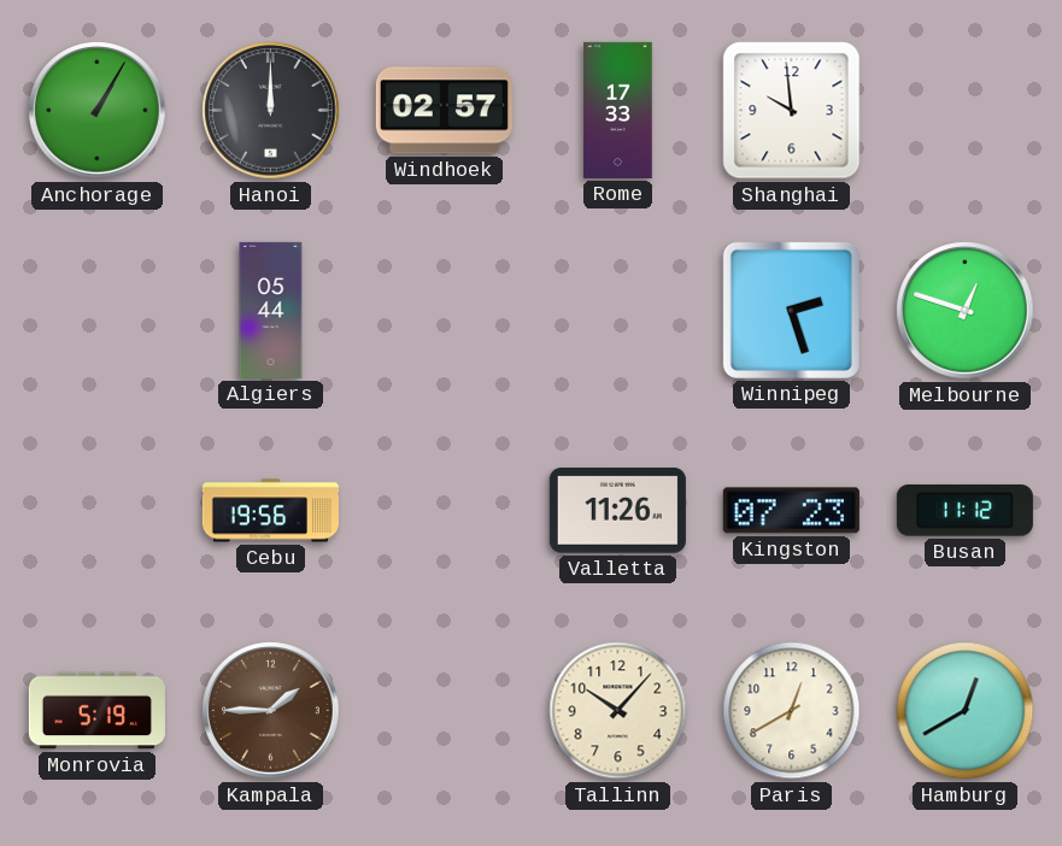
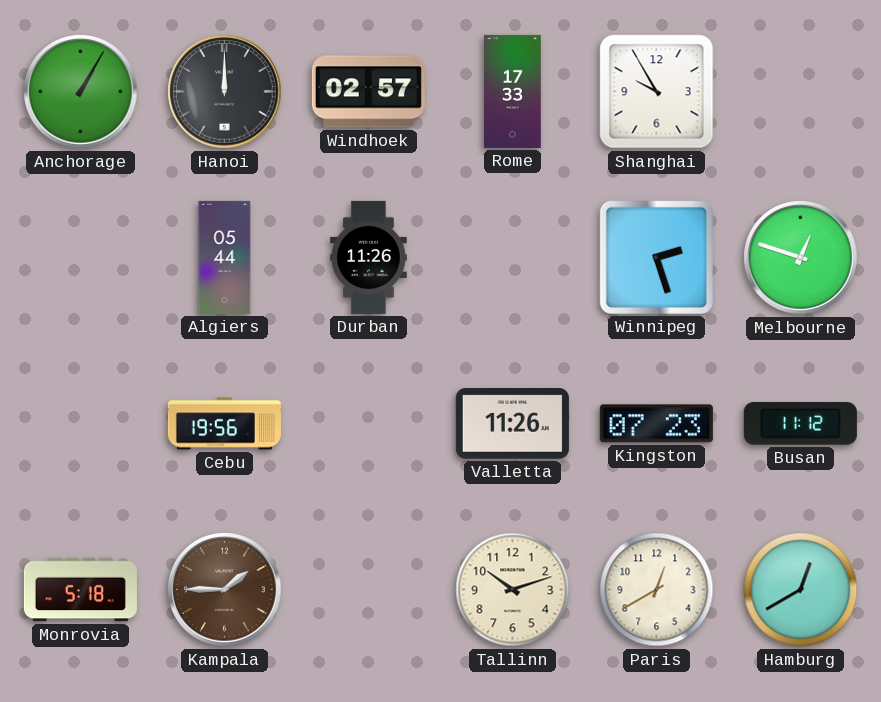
Shanghai: 9:59 -> 9:55 (657, 92)
Durban: none -> 11:26 (369, 257)
Monrovia: 5:19 -> 5:18 (80, 590)
Tallinn: 10:07 -> 10:12 (513, 590)
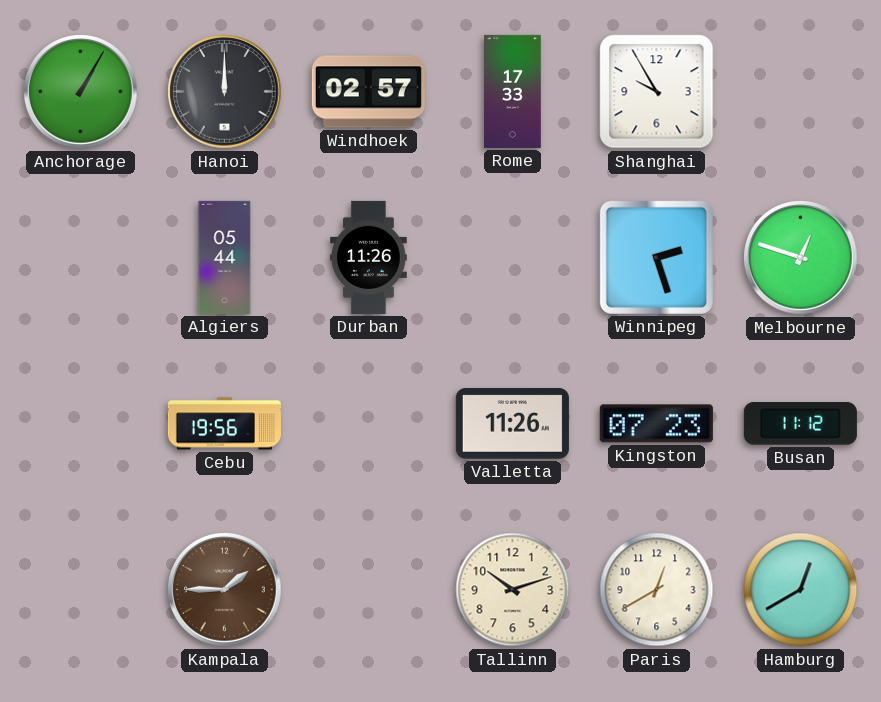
Monrovia: 5:18 -> none (80, 590)
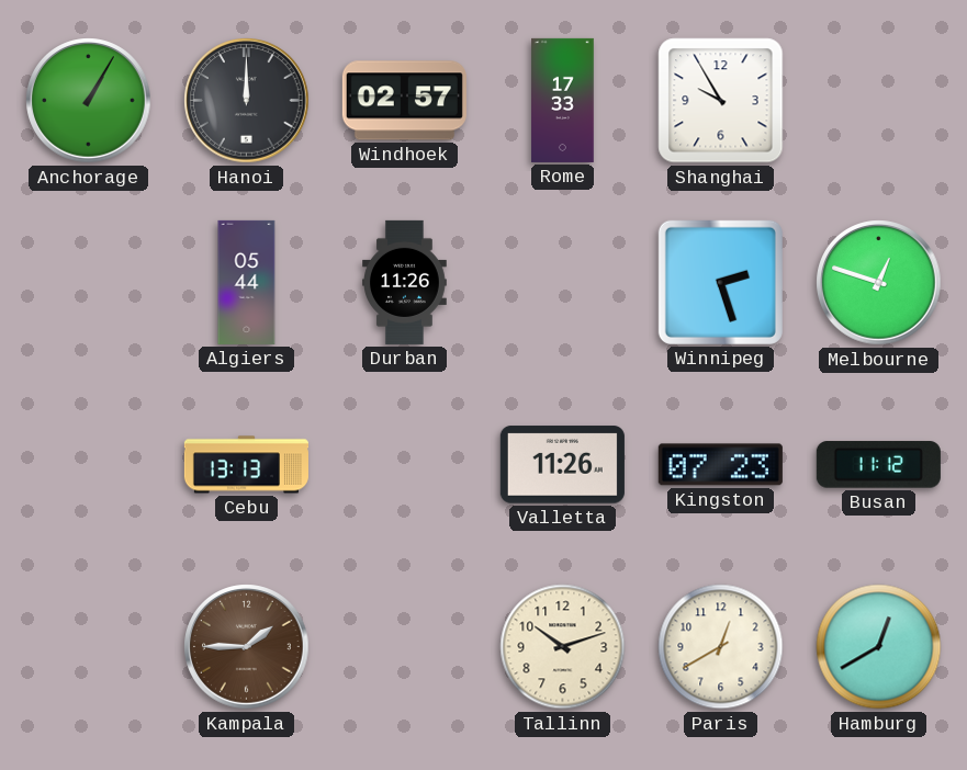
Cebu: 19:56 -> 13:13 (246, 465)
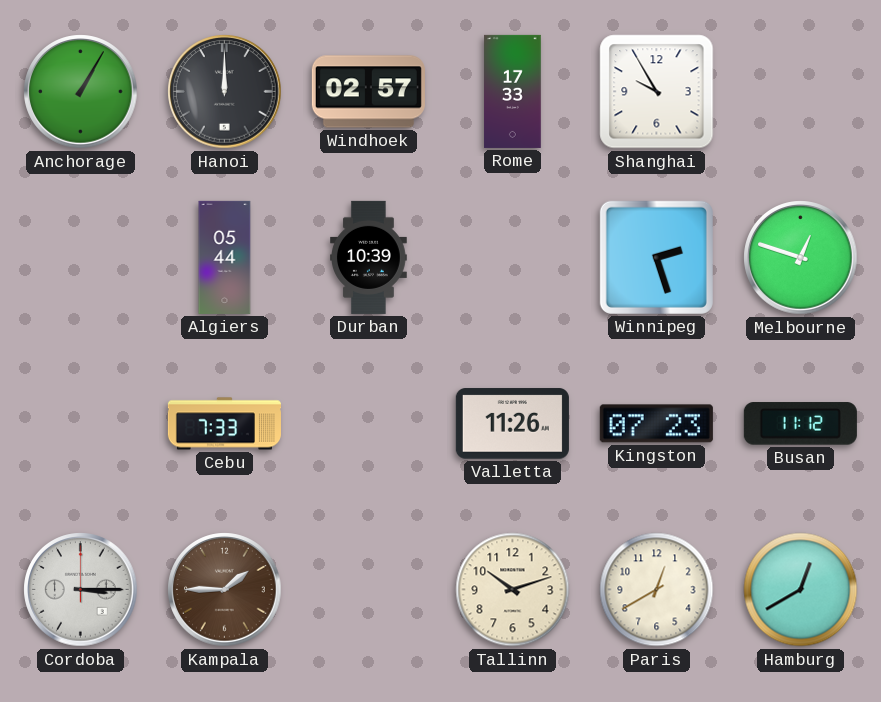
Durban: 11:26 -> 10:39 (369, 257)
Cebu: 13:13 -> 7:33 (224, 424)
Cordoba: none -> 3:15 (81, 590)
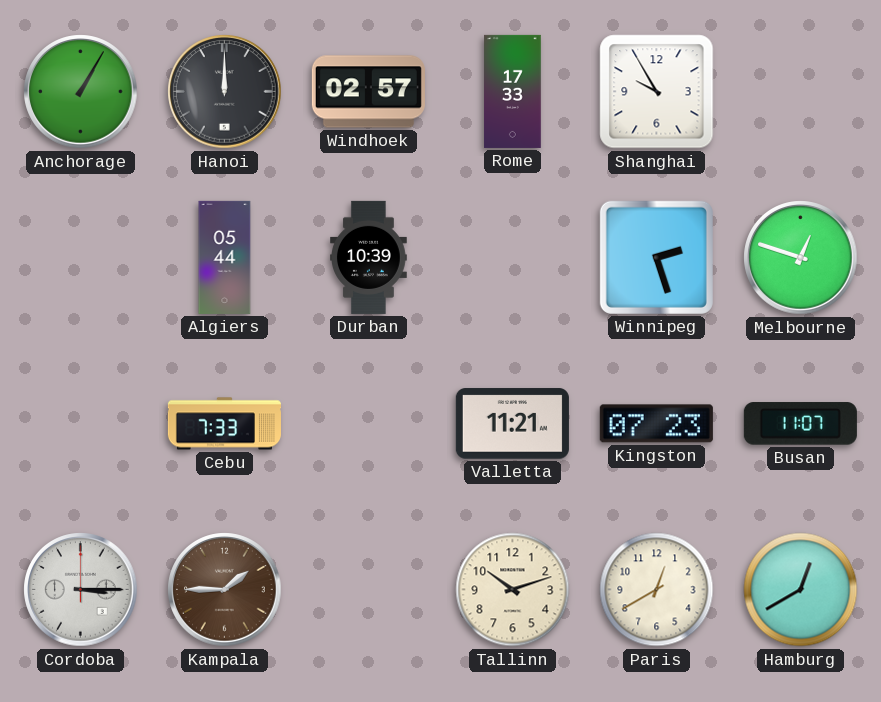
Valletta: 11:26 -> 11:21 (512, 424)
Busan: 11:12 -> 11:07 (800, 424)
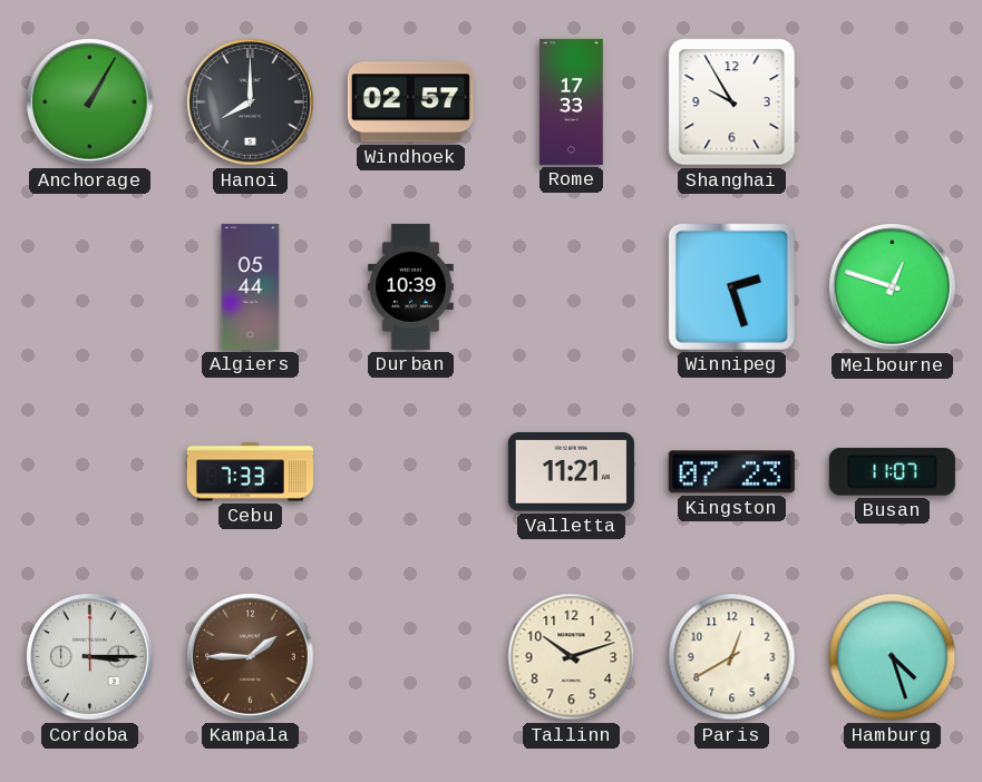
Hanoi: 12:00 -> 8:00 (251, 102)
Hamburg: 12:40 -> 4:27 (893, 657)
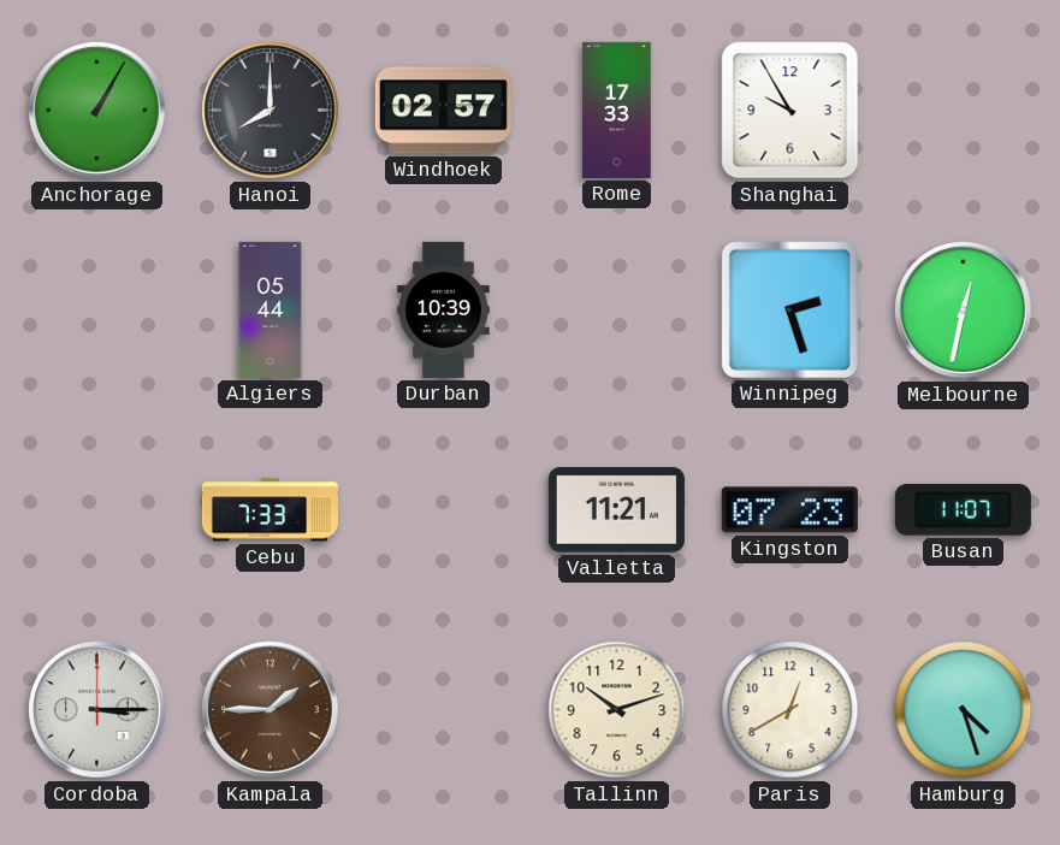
Melbourne: 12:48 -> 12:32 (964, 311)
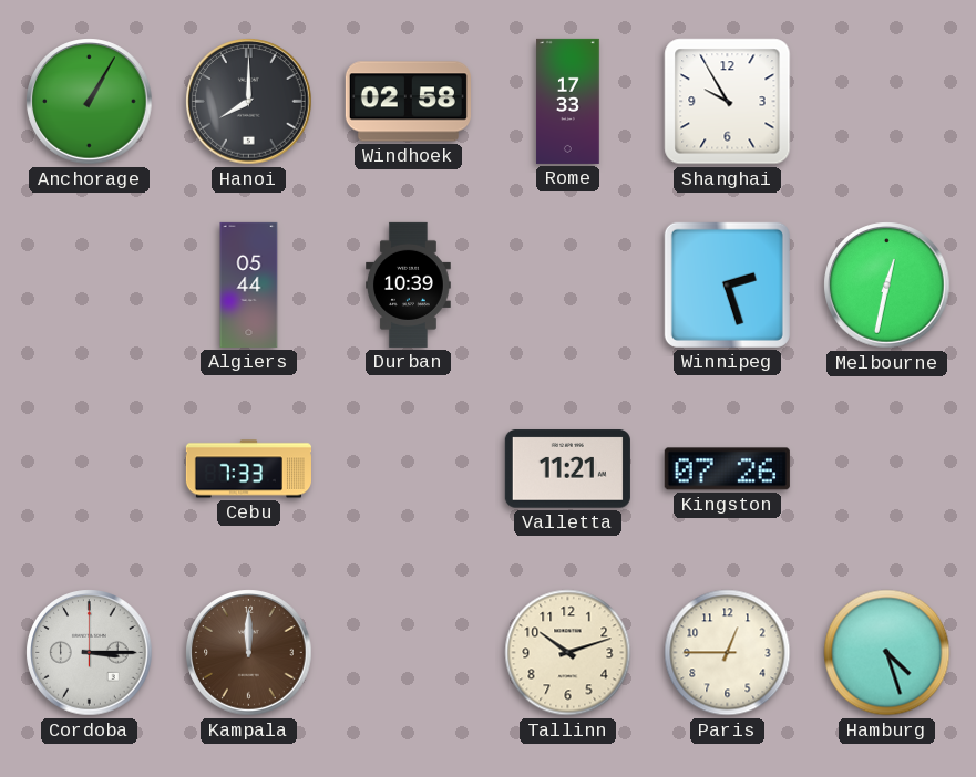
Windhoek: 02:57 -> 02:58 (408, 102)
Kingston: 07:23 -> 07:26 (727, 469)
Busan: 11:07 -> none (963, 510)
Kampala: 1:45 -> 12:00 (249, 653)
Paris: 12:40 -> 12:45 (728, 653)
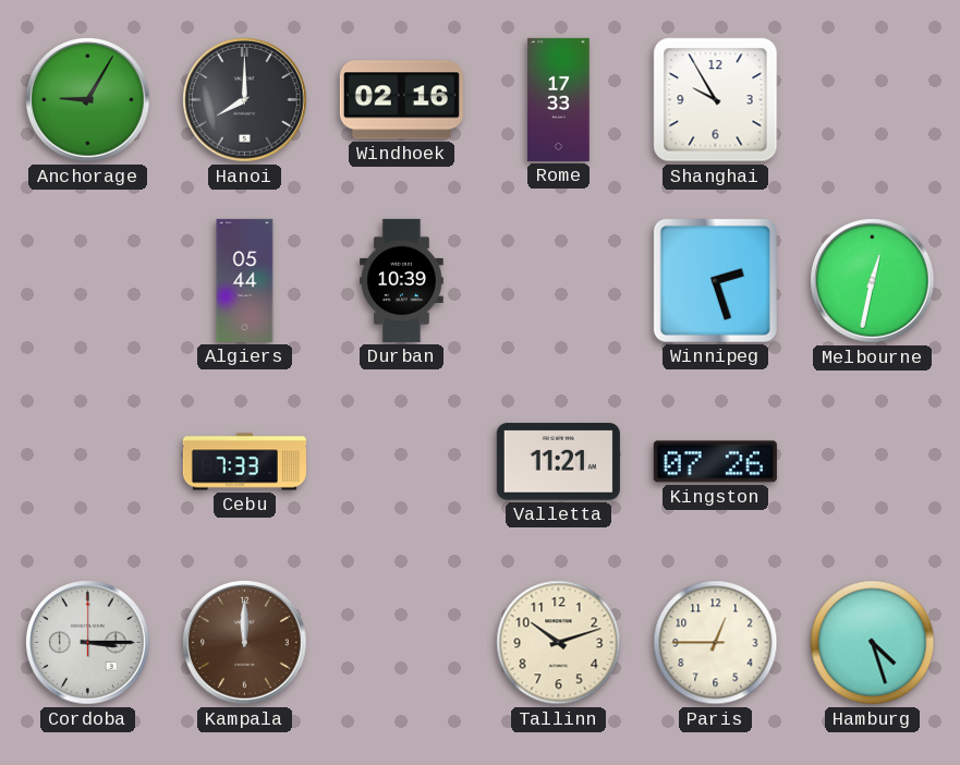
Anchorage: 1:05 -> 9:05 (88, 100)
Windhoek: 02:58 -> 02:16 (401, 100)
